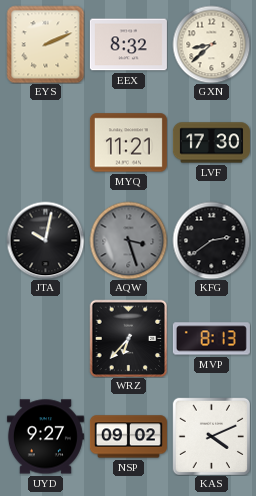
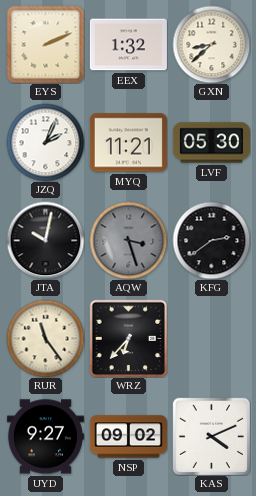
EEX: 8:32 -> 1:32 (128, 45)
JZQ: none -> 2:04 (45, 142)
LVF: 17:30 -> 05:30 (211, 143)
RUR: none -> 11:24 (45, 338)
MVP: 8:13 -> none (211, 339)
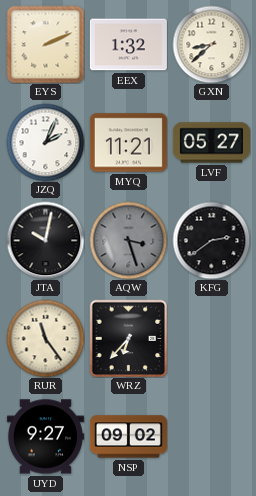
LVF: 05:30 -> 05:27 (211, 143)
KAS: 4:11 -> none (211, 436)
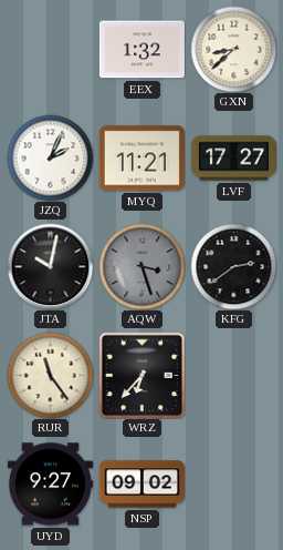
EYS: 2:11 -> none (45, 44)
LVF: 05:27 -> 17:27 (233, 159)
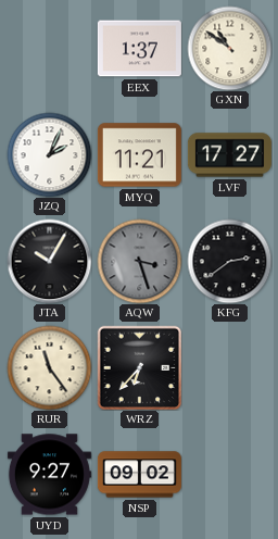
EEX: 1:32 -> 1:37 (139, 49)
GXN: 8:38 -> 10:51 (229, 48)
JTA: 10:02 -> 10:05 (49, 261)
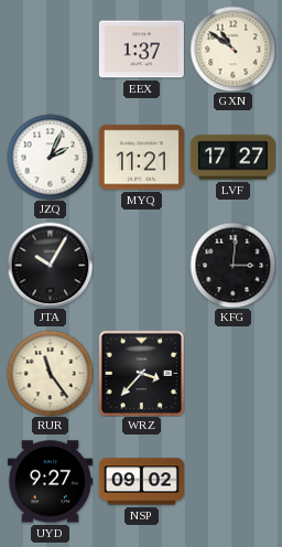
AQW: 3:27 -> none (139, 261)
KFG: 2:39 -> 3:01 (232, 265)
WRZ: 6:37 -> 3:37 (141, 373)
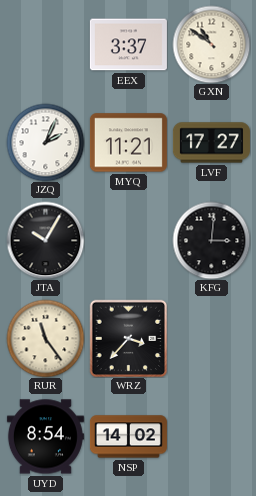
EEX: 1:37 -> 3:37 (128, 45)
UYD: 9:27 -> 8:54 (45, 437)
NSP: 09:02 -> 14:02 (128, 437)
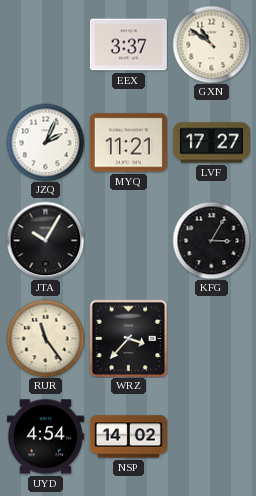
KFG: 3:01 -> 3:05 (211, 240)
UYD: 8:54 -> 4:54 (45, 437)
